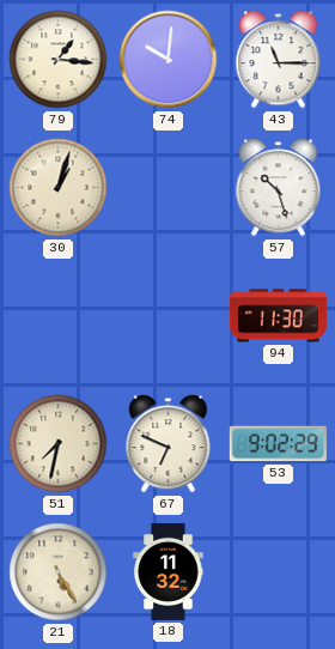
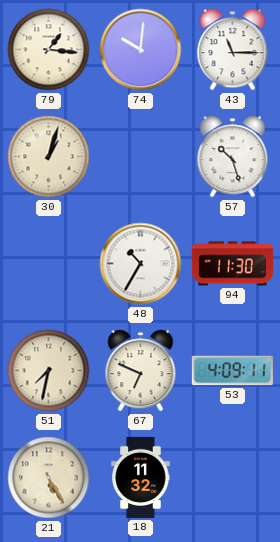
48: none -> 10:35 (141, 264)
53: 9:02 -> 4:09 (232, 371)
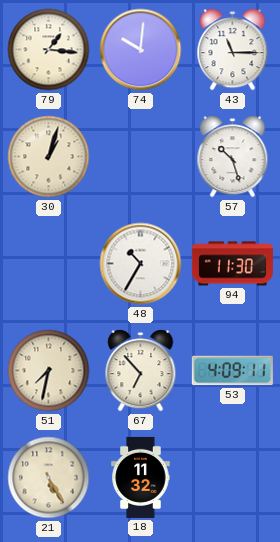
67: 6:49 -> 6:53 (141, 371)
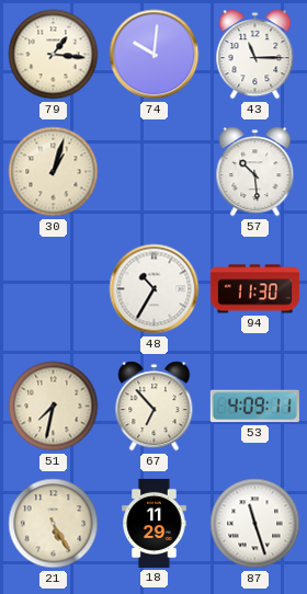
57: 10:27 -> 10:29 (255, 172)
18: 11:32 -> 11:29 (155, 523)
87: none -> 11:27 (255, 524)
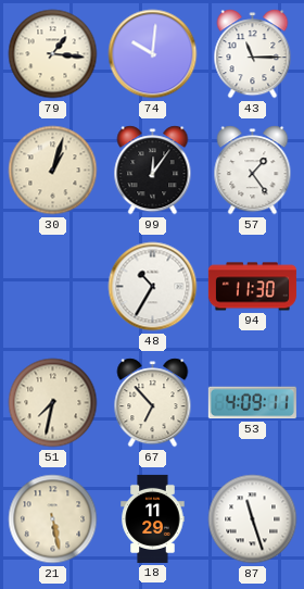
99: none -> 12:06 (153, 171)
57: 10:29 -> 1:24 (253, 171)
21: 5:25 -> 5:28 (53, 519)
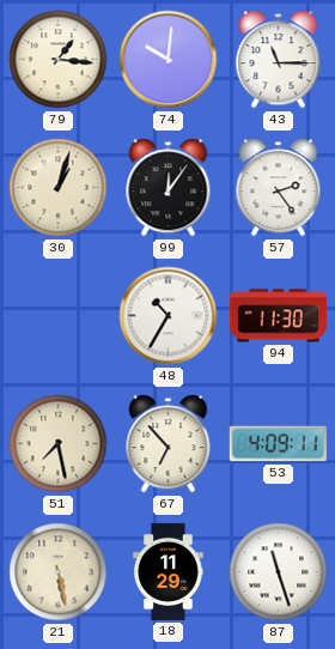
57: 1:24 -> 2:24 (279, 188)
51: 7:32 -> 7:28 (59, 444)
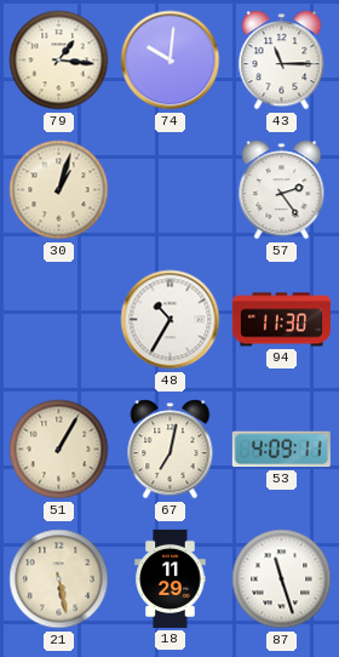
99: 12:06 -> none (169, 188)
51: 7:28 -> 1:05 (59, 450)
67: 6:53 -> 7:02 (171, 450)
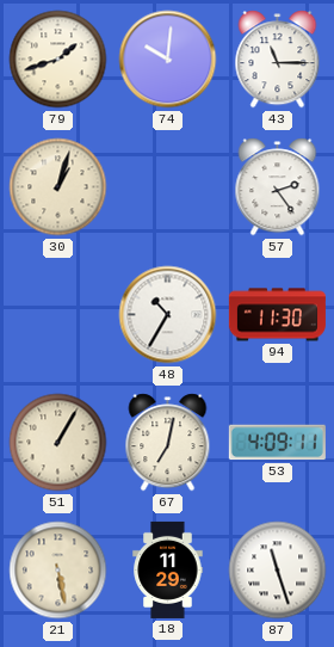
79: 1:16 -> 1:42 (58, 60)
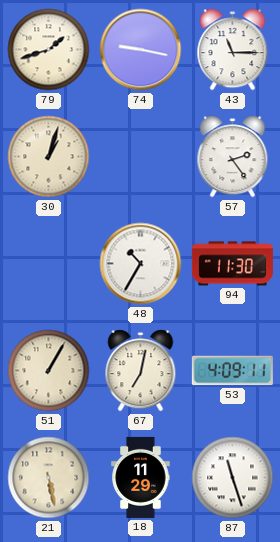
74: 10:01 -> 9:17 (141, 50)
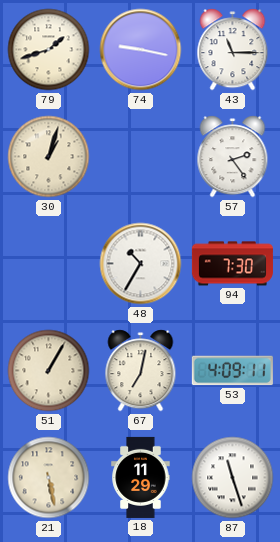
94: 11:30 -> 7:30 (232, 264)
